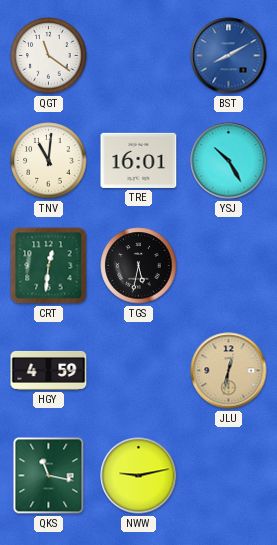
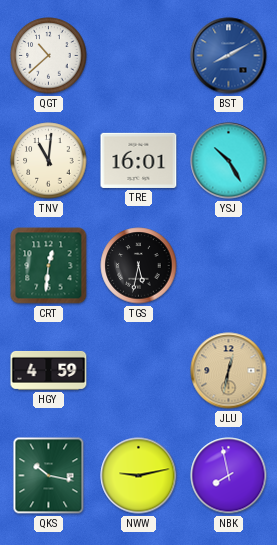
QGT: 11:21 -> 10:38 (49, 56)
QKS: 11:17 -> 10:17 (49, 476)
NBK: none -> 7:58 (229, 476)
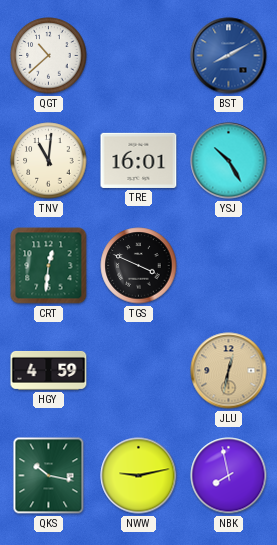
TGS: 5:32 -> 3:49 (139, 266)
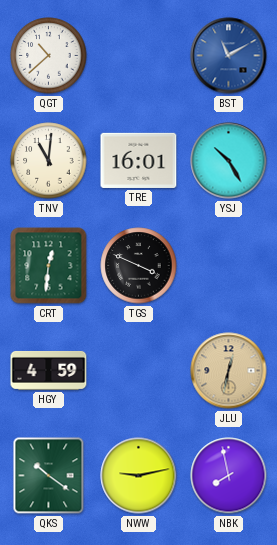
BST: 8:10 -> 11:10 (229, 56)
QKS: 10:17 -> 10:21 (49, 476)
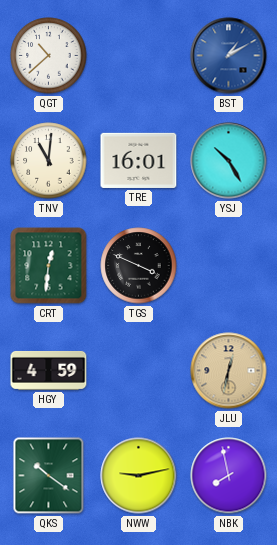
BST: 11:10 -> 1:10 (229, 56)
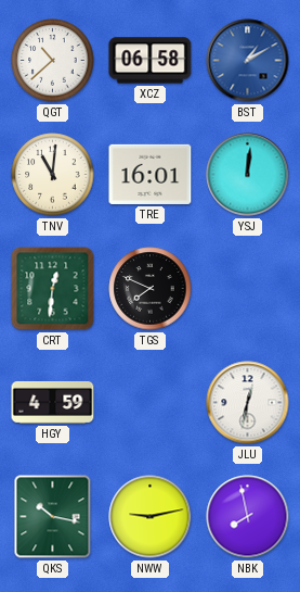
XCZ: none -> 06:58 (151, 61)
YSJ: 10:25 -> 12:01 (248, 175)
TGS: 3:49 -> 7:49 (151, 289)
JLU dial: champagne -> white (248, 403)
QKS: 10:21 -> 10:17 (53, 517)
